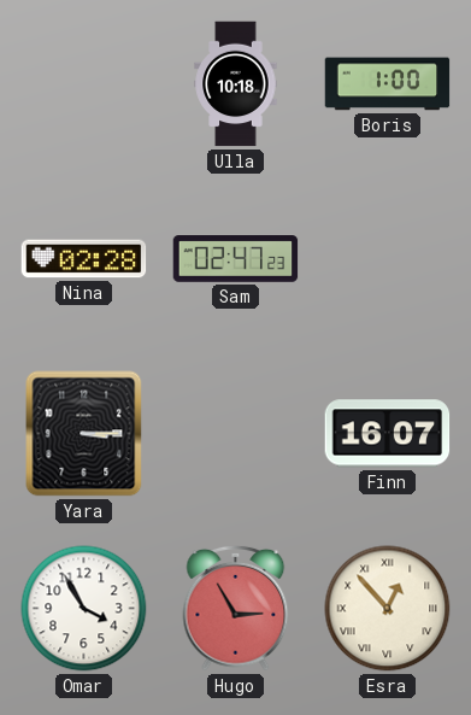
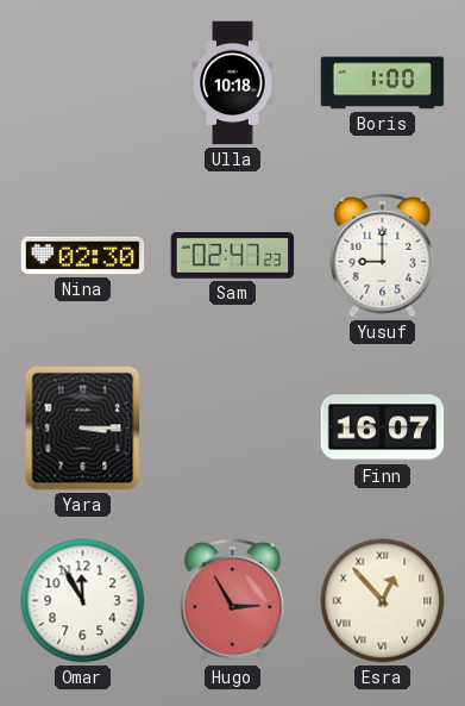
Nina: 02:28 -> 02:30 (83, 256)
Yusuf: none -> 9:00 (383, 255)
Omar: 3:55 -> 11:55 (83, 601)
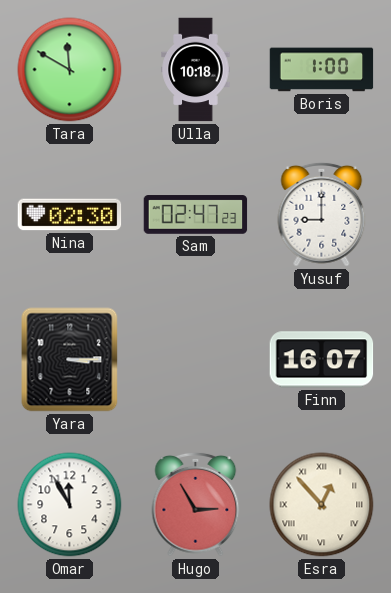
Tara: none -> 11:50 (70, 70)
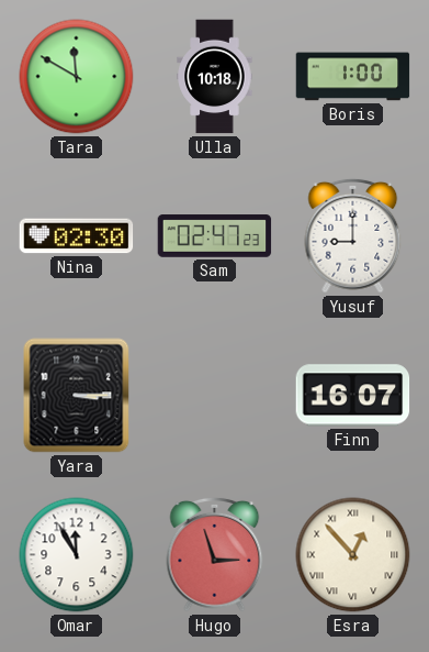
Hugo: 2:55 -> 2:57 (215, 554)
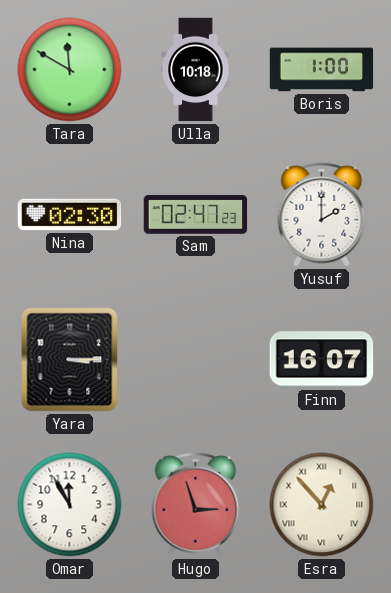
Yusuf: 9:00 -> 2:00 (322, 214)
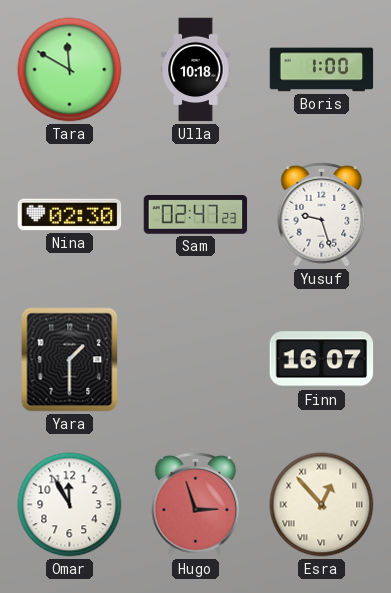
Yusuf: 2:00 -> 9:27 (322, 214)
Yara: 3:15 -> 1:30 (70, 360)
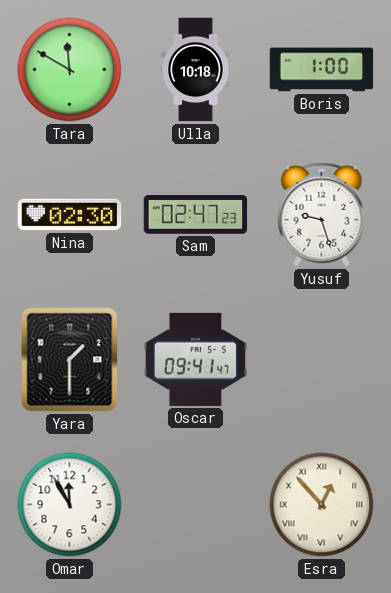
Oscar: none -> 09:41 (196, 359)
Finn: 16:07 -> none (322, 360)
Hugo: 2:57 -> none (196, 504)
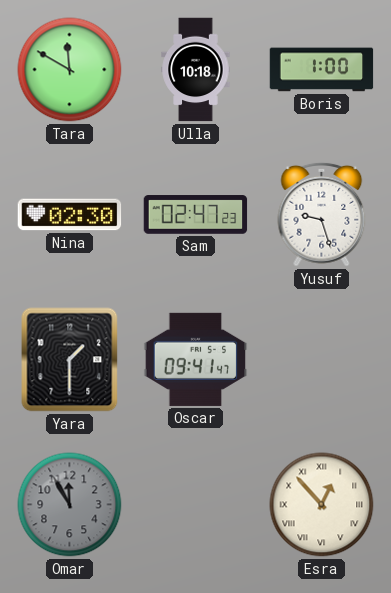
Omar dial: white -> grey (70, 505)
